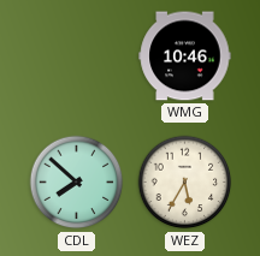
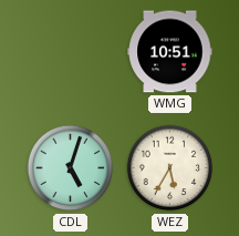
WMG: 10:46 -> 10:51 (170, 52)
CDL: 7:52 -> 5:03 (71, 168)
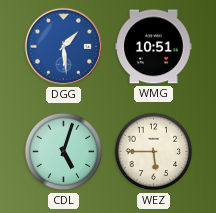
DGG: none -> 1:29 (63, 46)
WEZ: 5:35 -> 5:45 (154, 152)
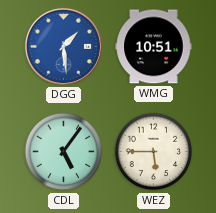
CDL: 5:03 -> 5:06 (64, 152)
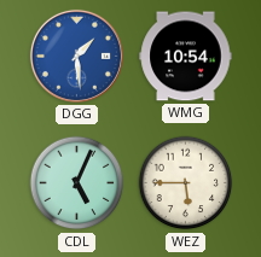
WMG: 10:51 -> 10:54 (186, 57)
CDL: 5:06 -> 5:04 (77, 183)
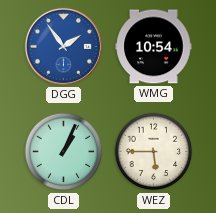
DGG: 1:29 -> 1:54 (63, 46)
CDL: 5:04 -> 1:04 (64, 152)
